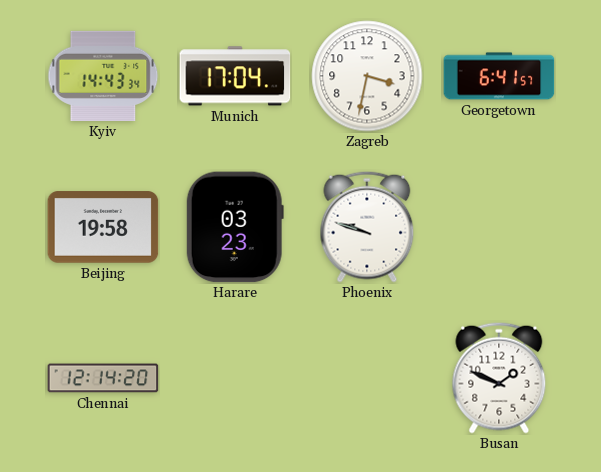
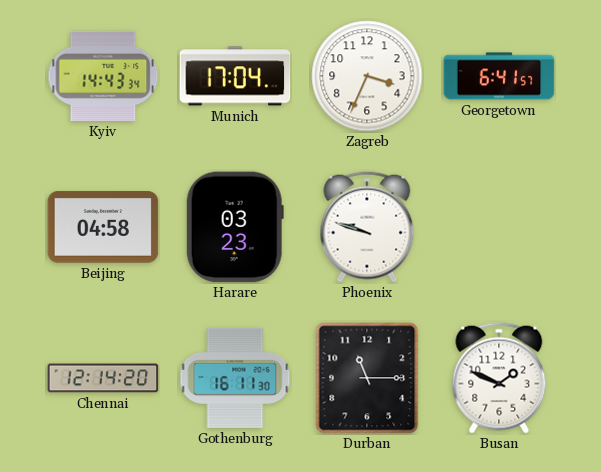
Zagreb: 3:32 -> 3:34 (367, 76)
Beijing: 19:58 -> 04:58 (103, 227)
Gothenburg: none -> 16:11 (235, 378)
Durban: none -> 11:15 (367, 378)
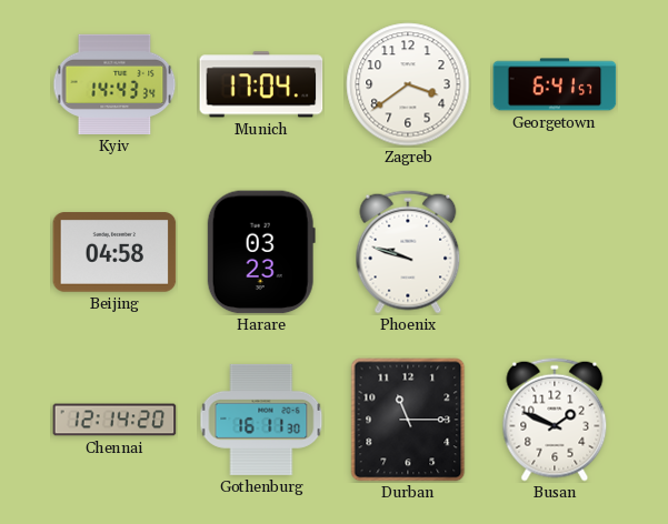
Zagreb: 3:34 -> 3:39 (408, 84)
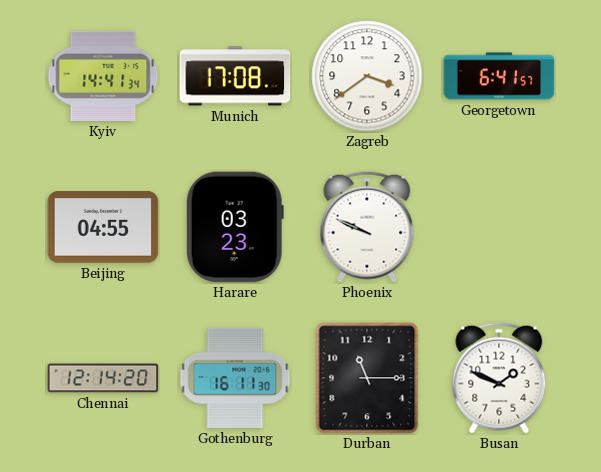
Kyiv: 14:43 -> 14:41 (103, 76)
Munich: 17:04 -> 17:08 (235, 76)
Beijing: 04:58 -> 04:55 (103, 227)
Phoenix: 9:48 -> 9:49 (367, 227)
